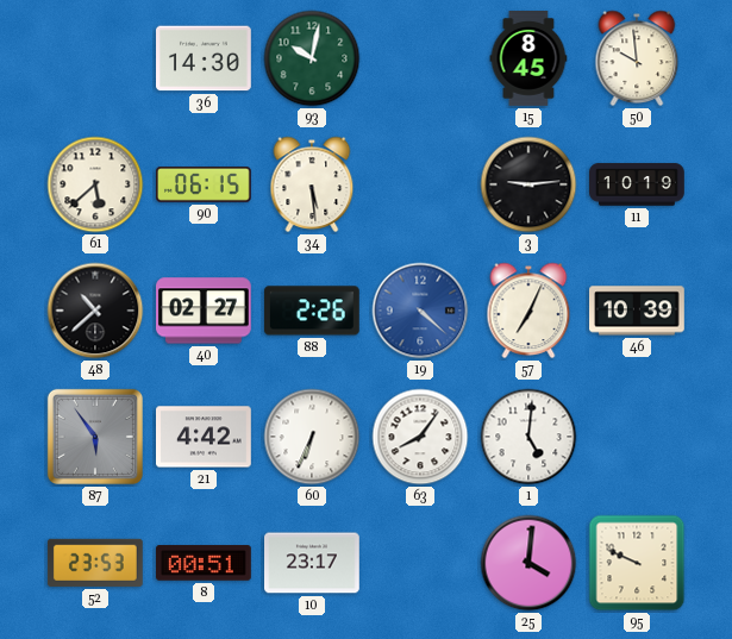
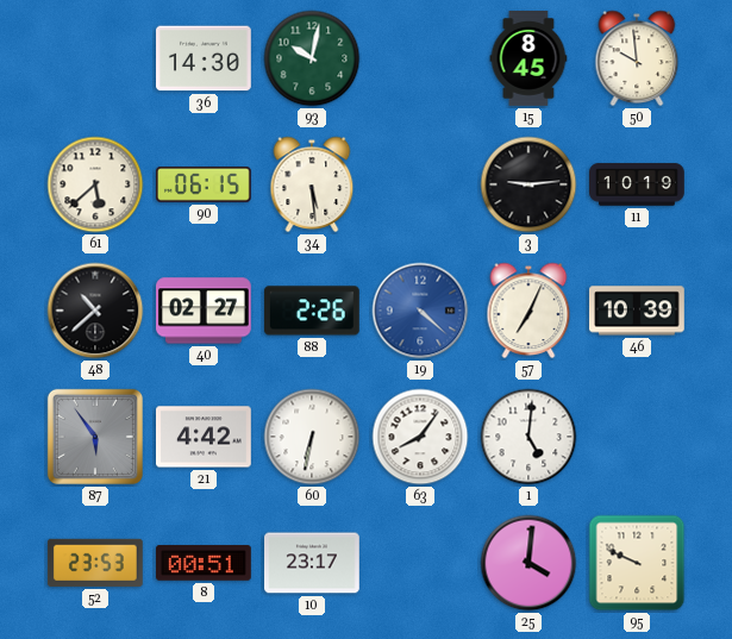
60: 6:34 -> 6:32 (312, 437)
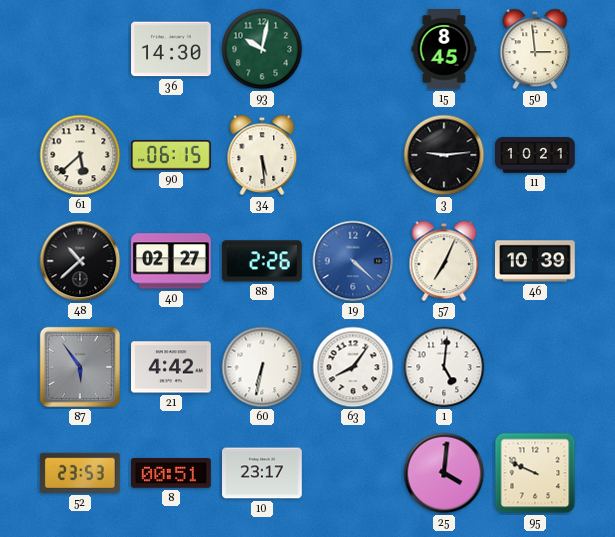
50: 9:59 -> 2:59 (535, 49)
11: 10:19 -> 10:21 (536, 155)
